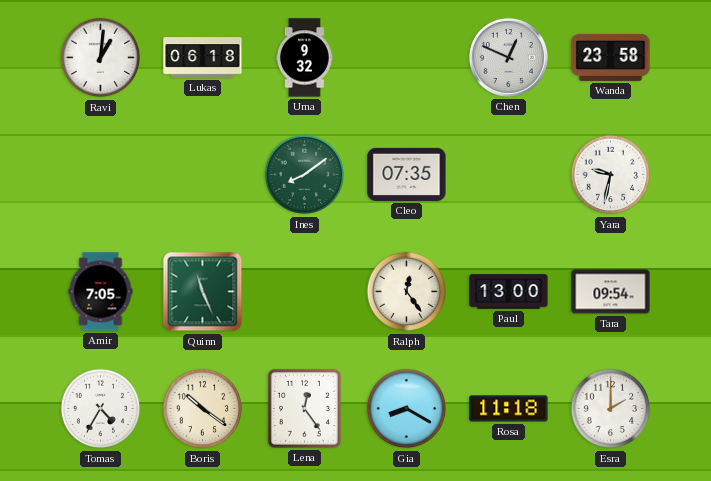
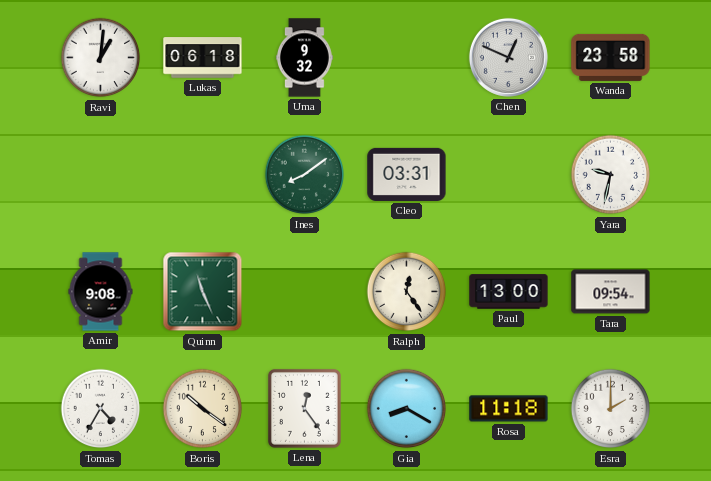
Cleo: 07:35 -> 03:31 (407, 174)
Amir: 7:05 -> 9:08 (101, 292)
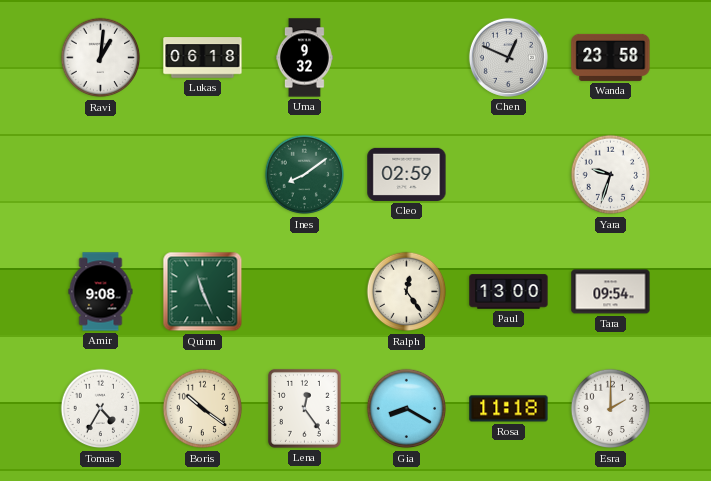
Cleo: 03:31 -> 02:59 (407, 174)
Yara: 9:32 -> 9:33 (611, 175)
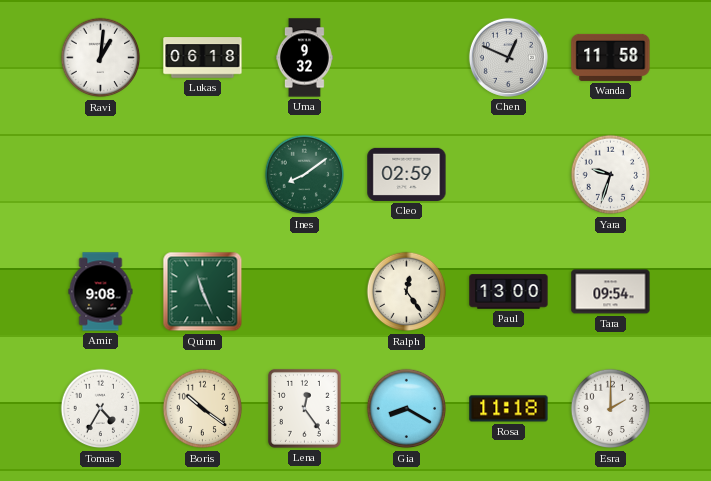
Wanda: 23:58 -> 11:58 (611, 57)
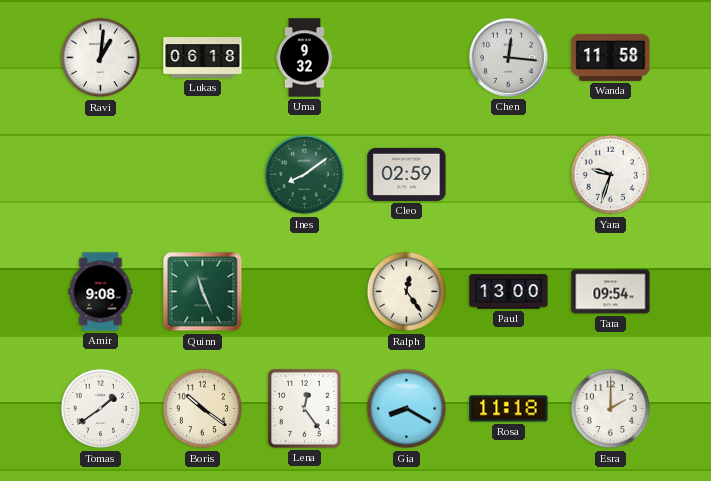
Chen: 12:49 -> 12:16 (508, 57)
Tomas: 4:35 -> 1:39 (101, 409)
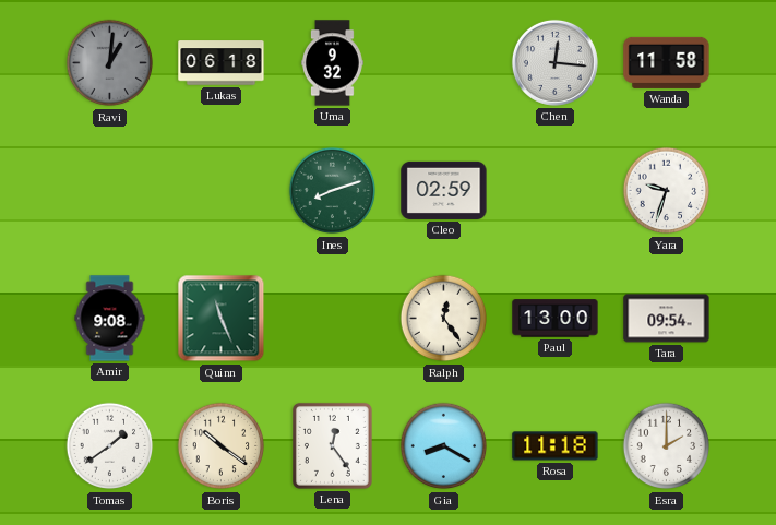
Ravi dial: white -> grey (110, 63)
Ines: 8:09 -> 8:12 (333, 191)
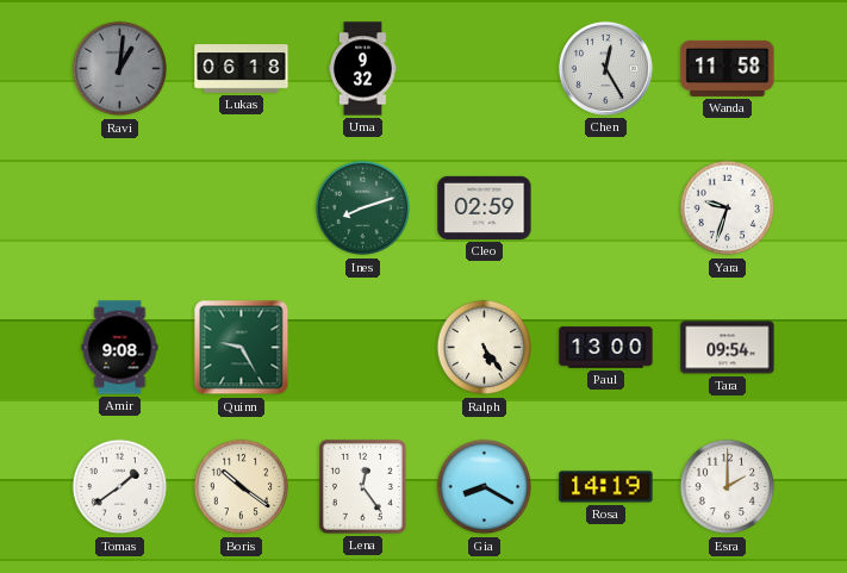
Chen: 12:16 -> 12:25 (605, 68)
Quinn: 11:26 -> 9:25 (242, 348)
Ralph: 12:24 -> 5:24 (485, 348)
Rosa: 11:18 -> 14:19 (606, 487)
